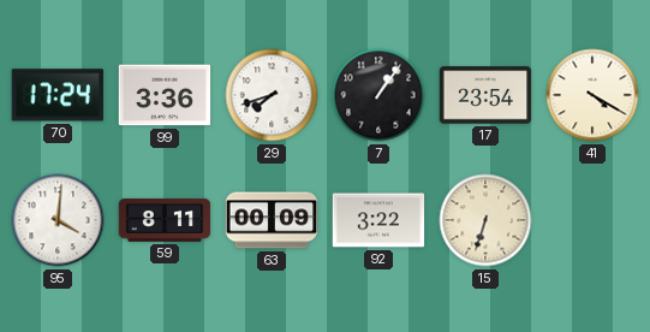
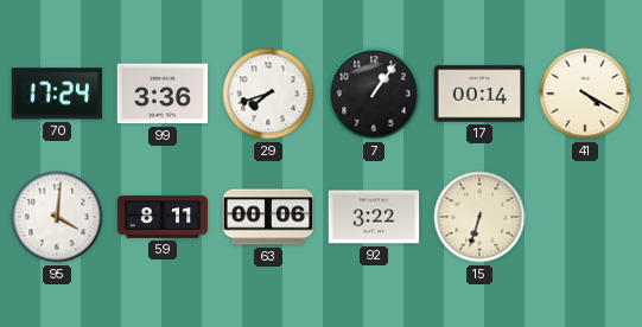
17: 23:54 -> 00:14 (479, 94)
63: 00:09 -> 00:06 (268, 217)
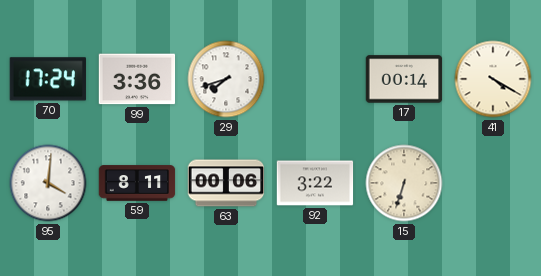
7: 1:06 -> none (374, 94)
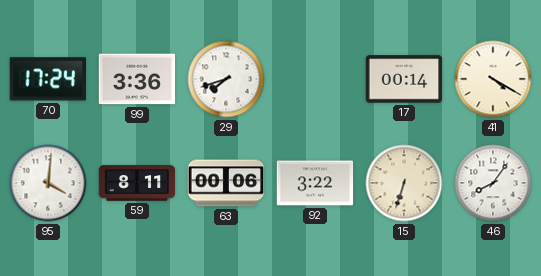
46: none -> 8:06 (493, 183)
